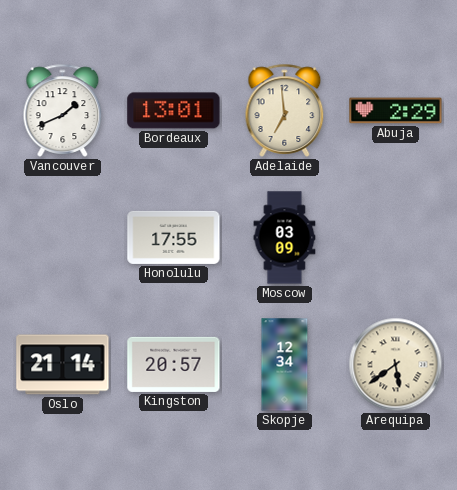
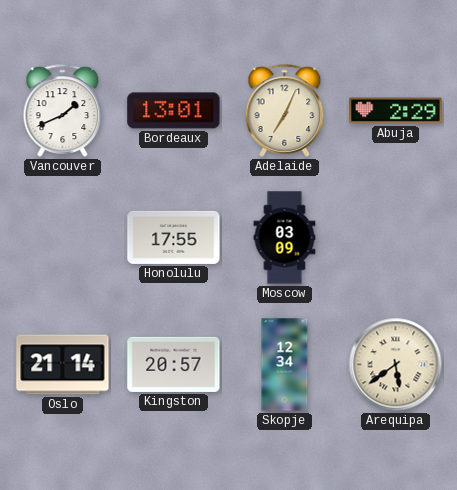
Adelaide: 6:59 -> 7:04 (285, 110)
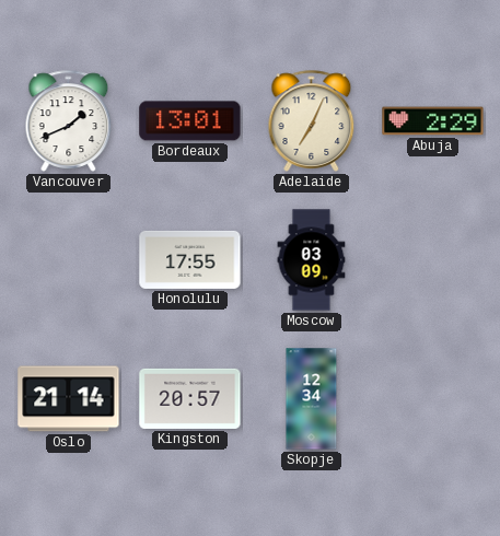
Arequipa: 5:39 -> none (396, 365)
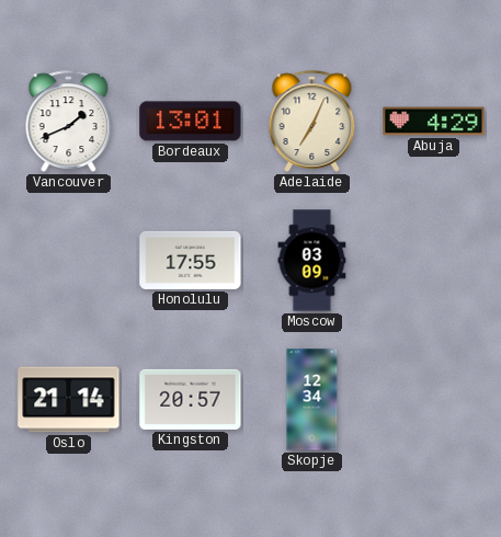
Abuja: 2:29 -> 4:29 (434, 122)
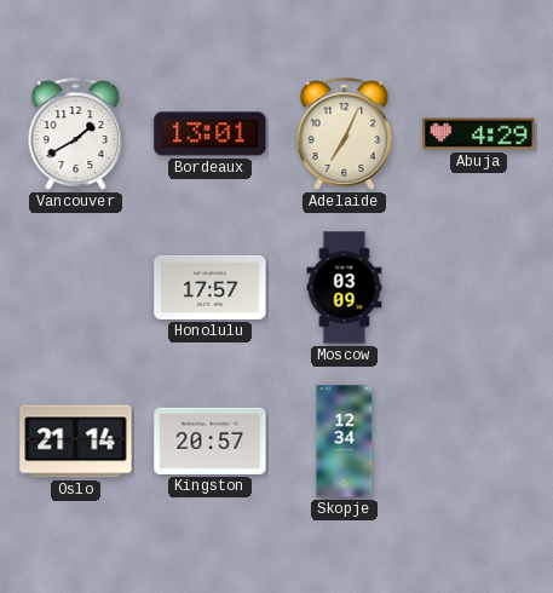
Vancouver: 1:41 -> 1:40 (76, 133)
Honolulu: 17:55 -> 17:57 (211, 287)
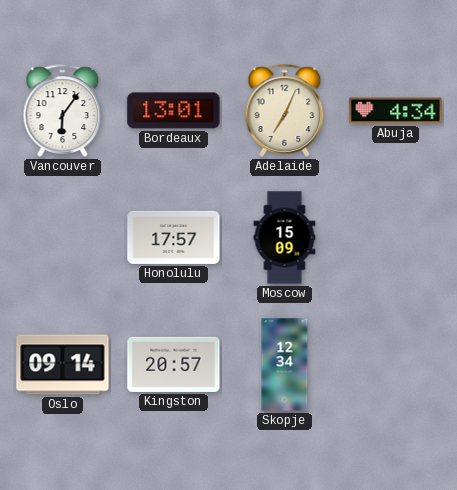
Vancouver: 1:40 -> 6:06 (63, 110)
Abuja: 4:29 -> 4:34 (396, 111)
Moscow: 03:09 -> 15:09 (285, 238)
Oslo: 21:14 -> 09:14 (63, 365)
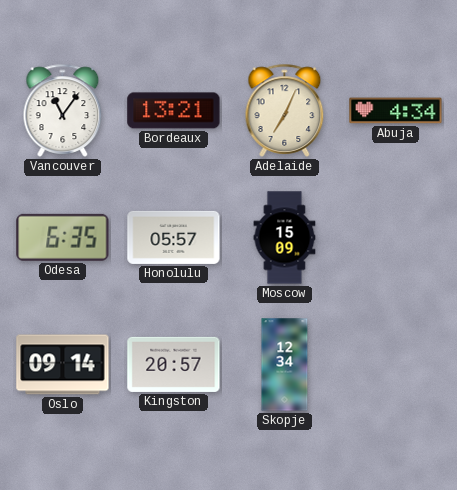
Vancouver: 6:06 -> 11:06 (63, 110)
Bordeaux: 13:01 -> 13:21 (174, 111)
Odesa: none -> 6:35 (63, 237)
Honolulu: 17:57 -> 05:57 (174, 237)
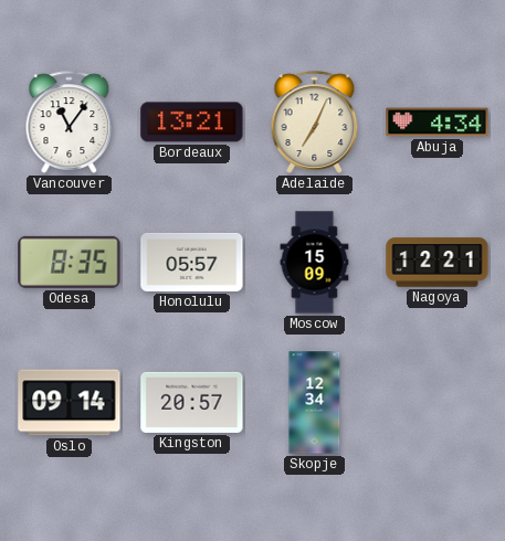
Odesa: 6:35 -> 8:35 (70, 262)
Nagoya: none -> 12:21 (438, 263)
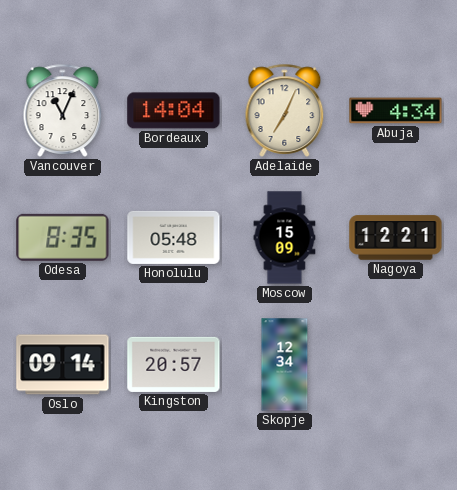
Vancouver: 11:06 -> 11:04 (63, 110)
Bordeaux: 13:21 -> 14:04 (174, 111)
Honolulu: 05:57 -> 05:48 (174, 237)
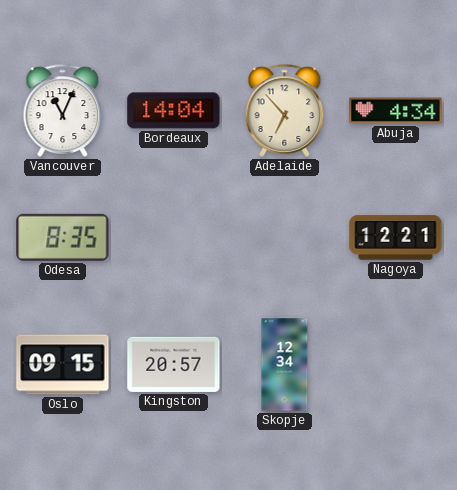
Adelaide: 7:04 -> 6:53 (285, 110)
Honolulu: 05:48 -> none (174, 237)
Moscow: 15:09 -> none (285, 238)
Oslo: 09:14 -> 09:15 (63, 365)
